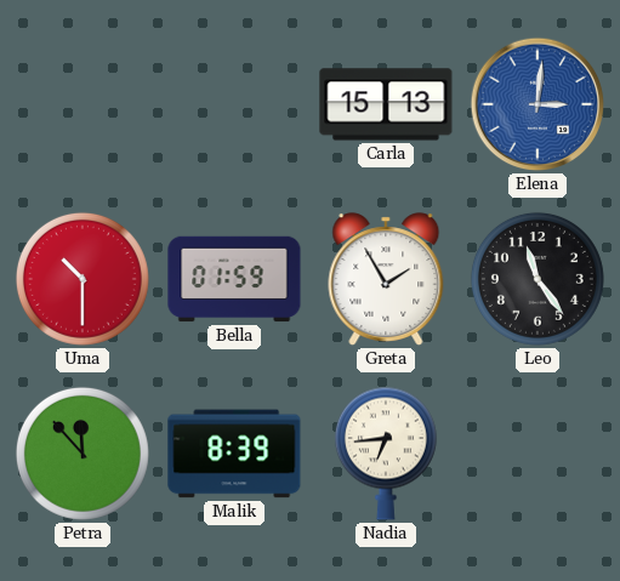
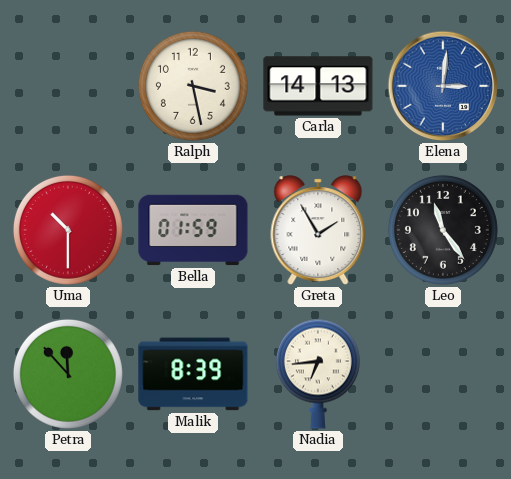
Ralph: none -> 3:28 (193, 86)
Carla: 15:13 -> 14:13 (318, 86)
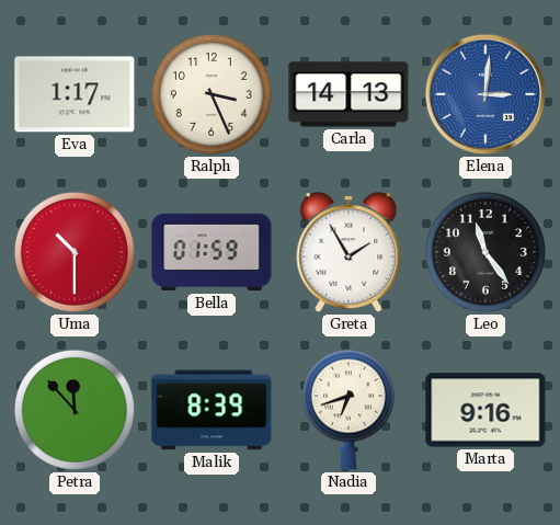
Eva: none -> 1:17 (75, 94)
Ralph: 3:28 -> 3:26 (212, 94)
Nadia: 6:44 -> 6:42 (348, 410)
Marta: none -> 9:16 (485, 410)
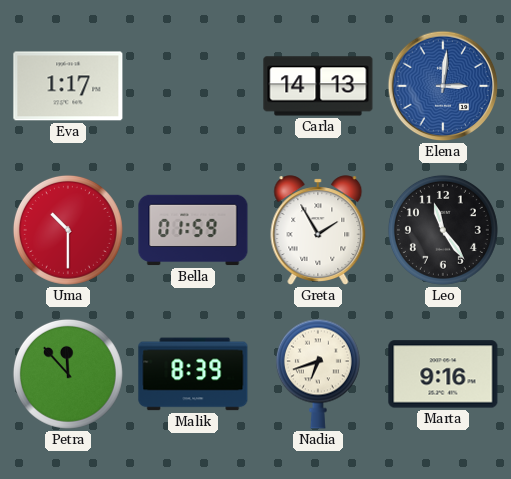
Ralph: 3:26 -> none (212, 94)
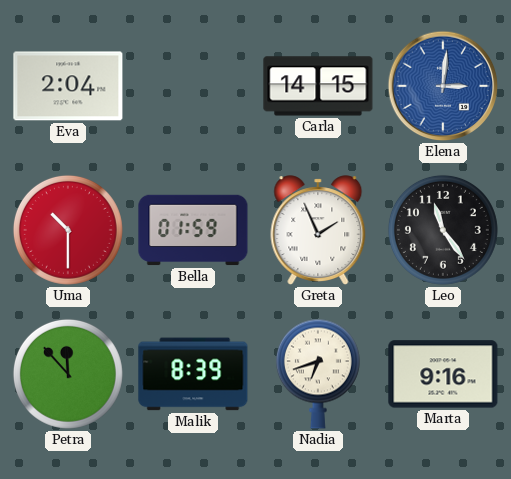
Eva: 1:17 -> 2:04 (68, 86)
Carla: 14:13 -> 14:15 (318, 86)
Greta: 1:55 -> 1:56 (318, 230)
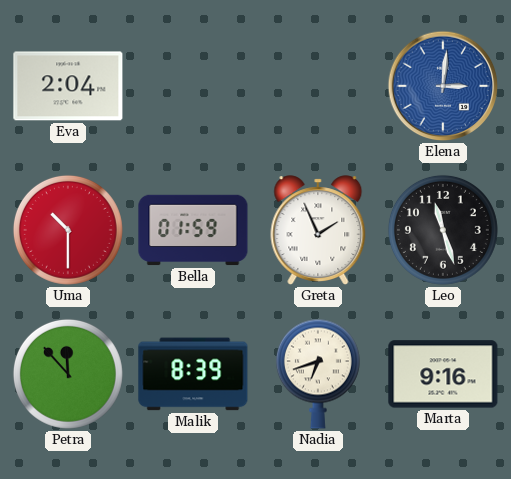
Carla: 14:15 -> none (318, 86)
Leo: 11:24 -> 11:27 (443, 230)
